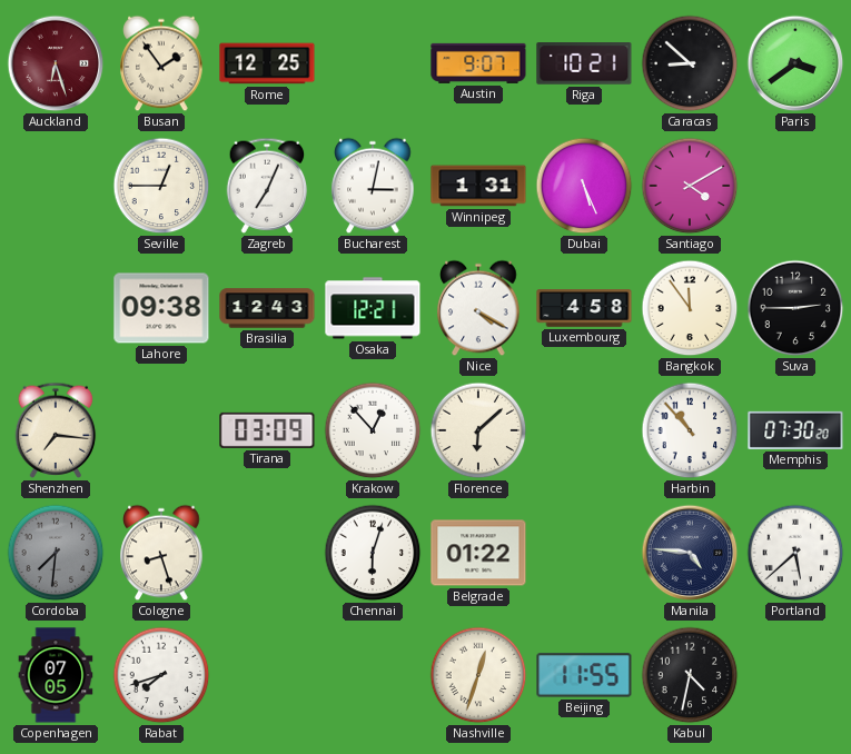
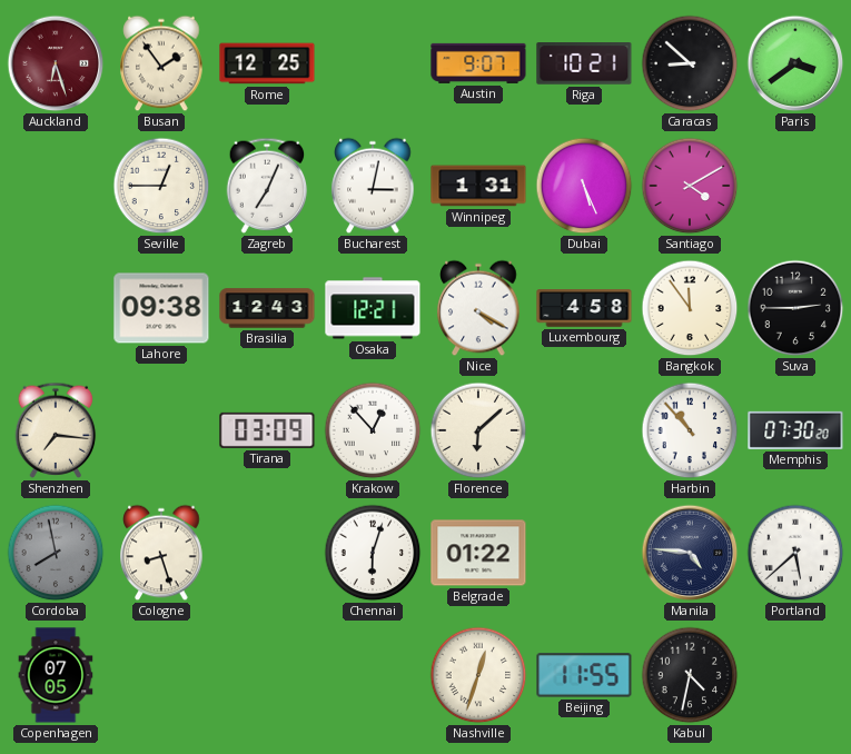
Cordoba: 7:31 -> 7:58 (56, 553)
Rabat: 7:42 -> none (161, 675)
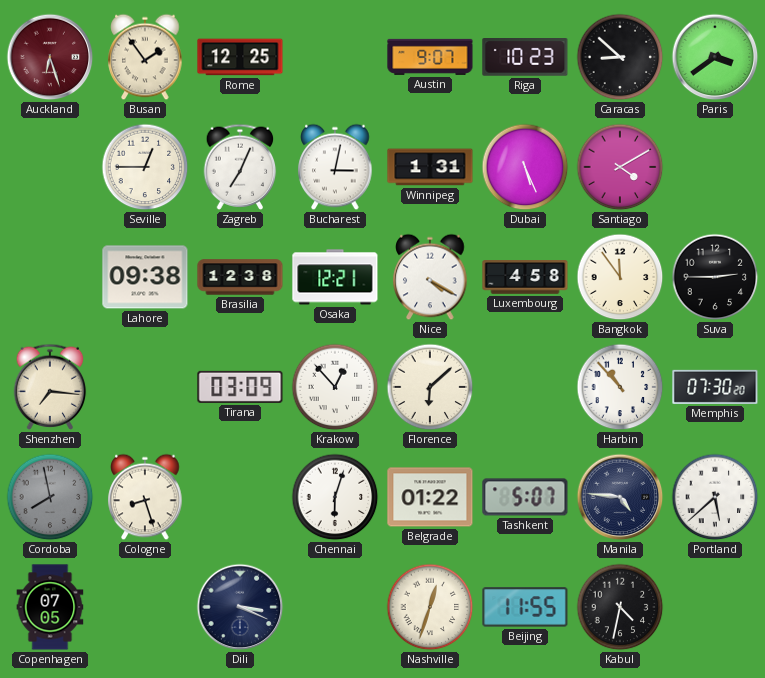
Riga: 10:21 -> 10:23 (525, 57)
Brasilia: 12:43 -> 12:38 (240, 277)
Tashkent: none -> 5:07 (525, 497)
Dili: none -> 3:19 (240, 607)
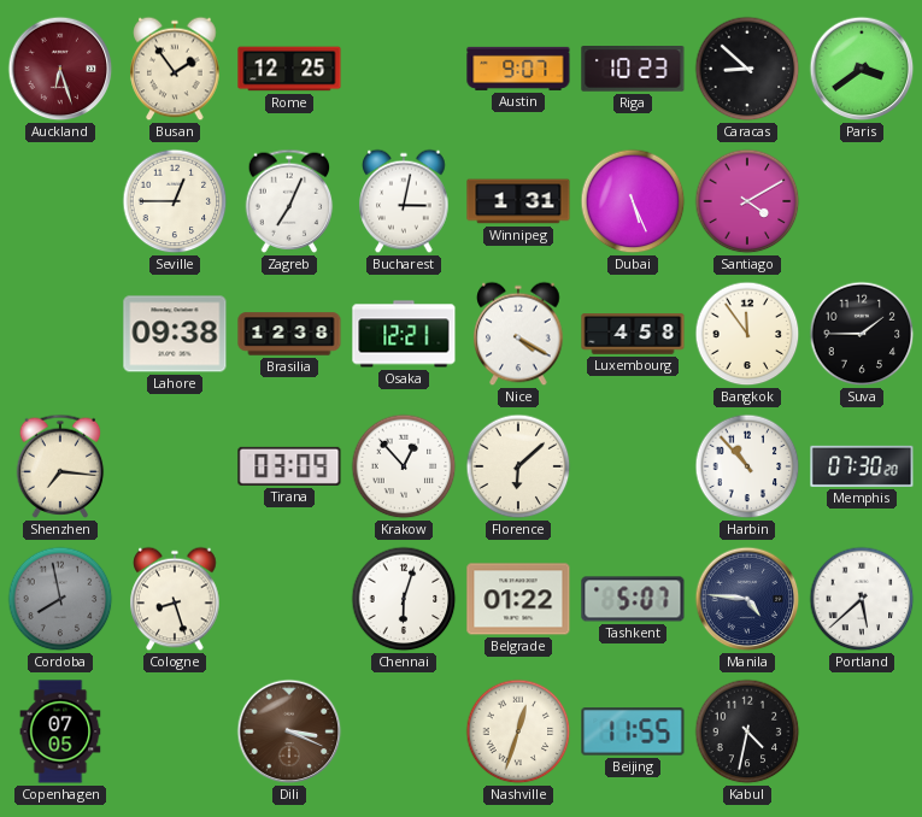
Suva: 2:45 -> 1:45 (862, 334)
Dili dial: navy -> brown (289, 731)
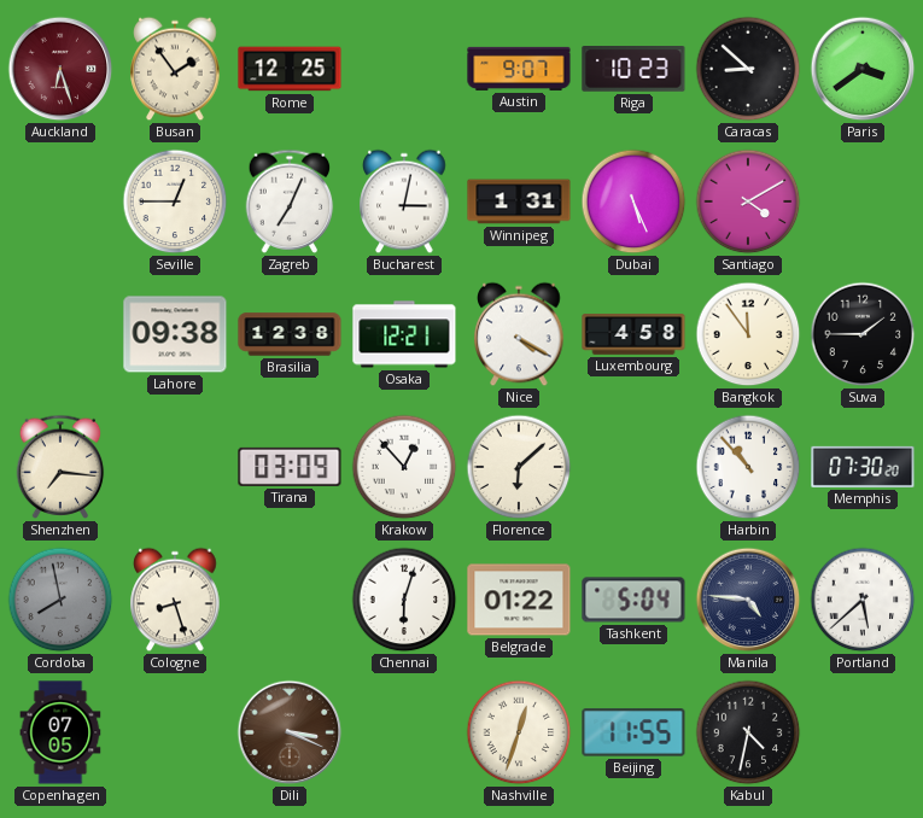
Tashkent: 5:07 -> 5:04 (633, 600)
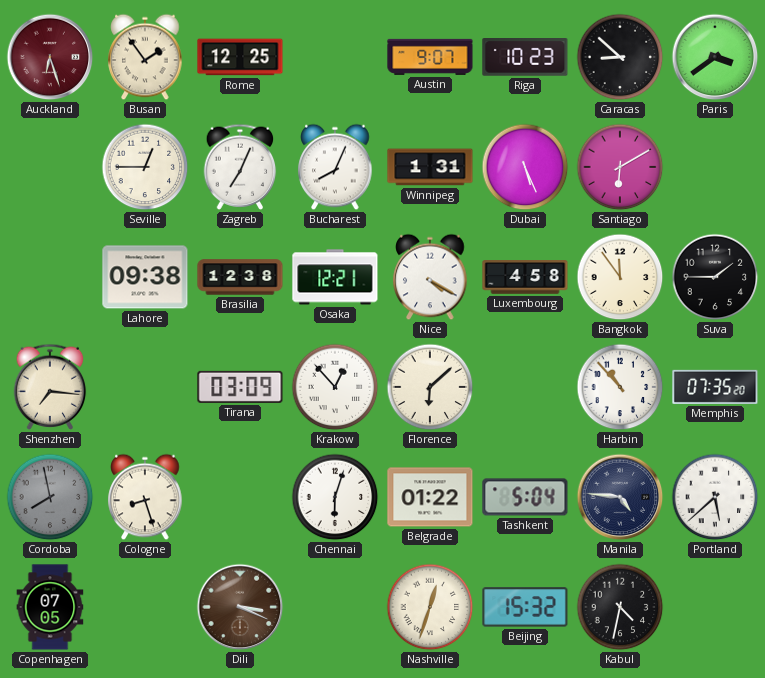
Bucharest: 3:02 -> 8:04 (335, 167)
Santiago: 4:10 -> 6:10 (620, 167)
Memphis: 07:30 -> 07:35 (715, 387)
Beijing: 11:55 -> 15:32 (525, 607)
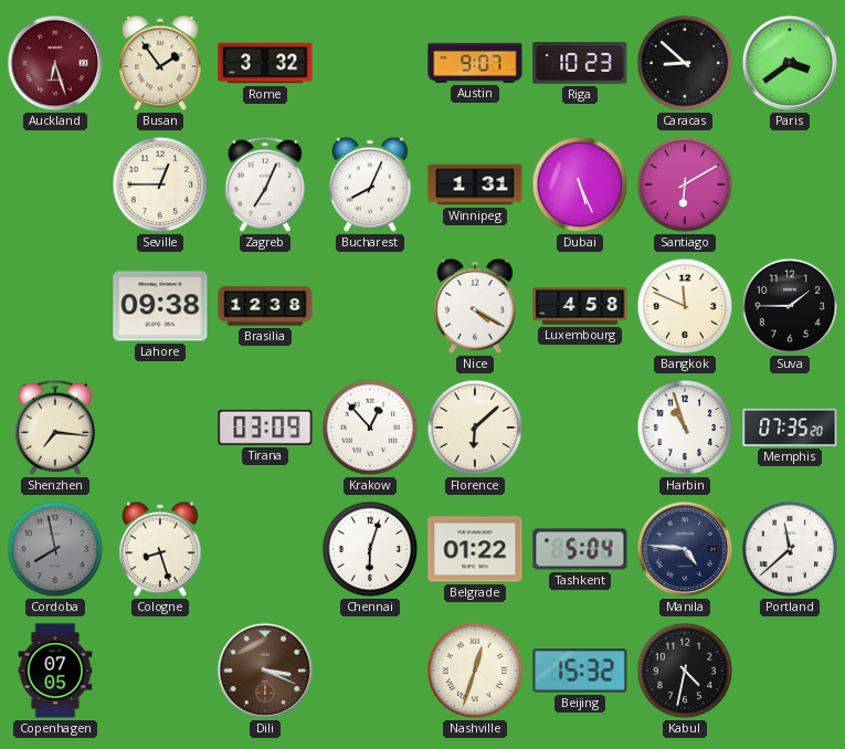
Rome: 12:25 -> 3:32 (265, 63)
Osaka: 12:21 -> none (335, 277)
Bangkok: 11:54 -> 11:49 (685, 306)
Harbin: 10:53 -> 10:57 (685, 428)
Portland: 5:38 -> 11:38 (790, 549)
